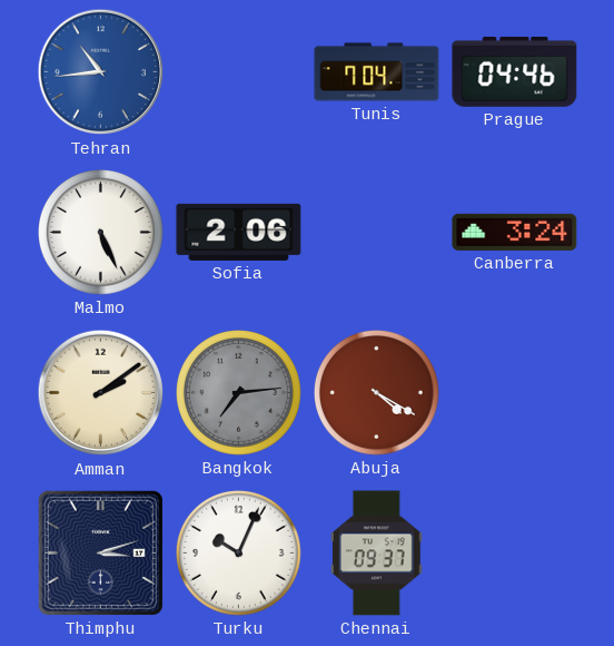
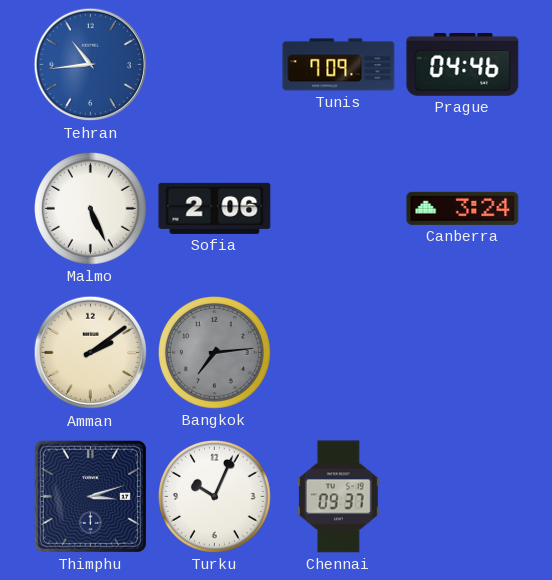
Tunis: 7:04 -> 7:09 (339, 65)
Abuja: 4:20 -> none (377, 393)
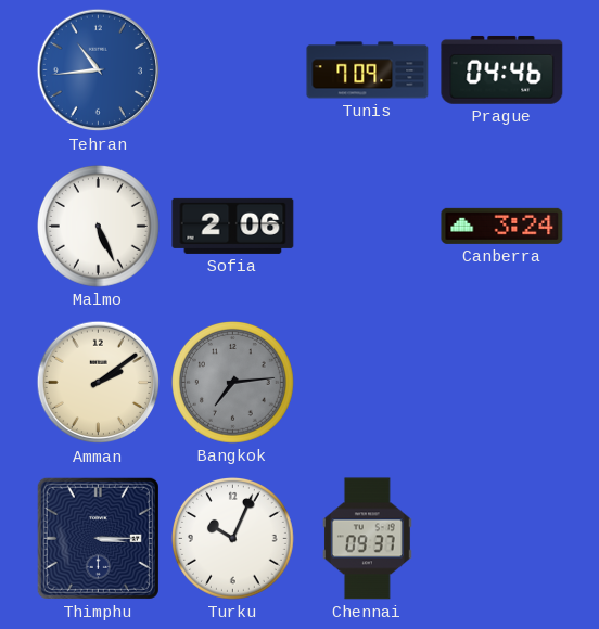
Thimphu: 3:12 -> 3:15 (98, 538)
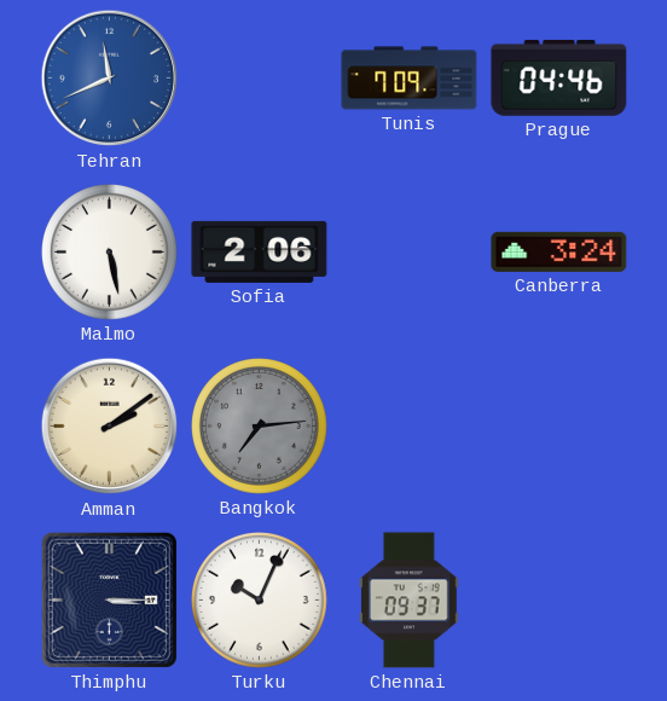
Tehran: 10:44 -> 11:41 (110, 79)
Malmo: 5:26 -> 5:28 (110, 253)
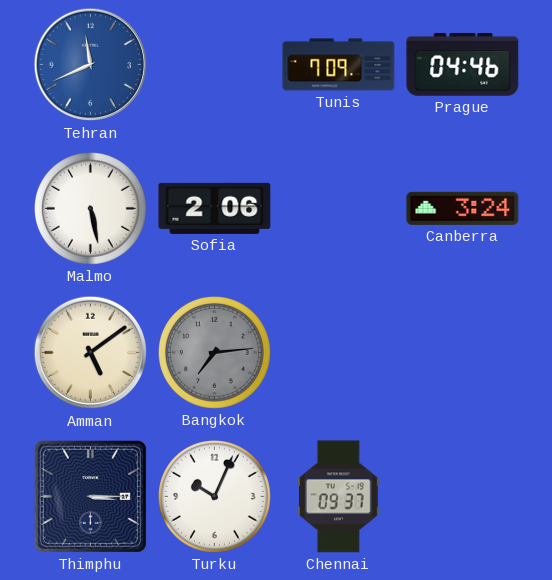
Amman: 2:09 -> 5:09 (91, 353)
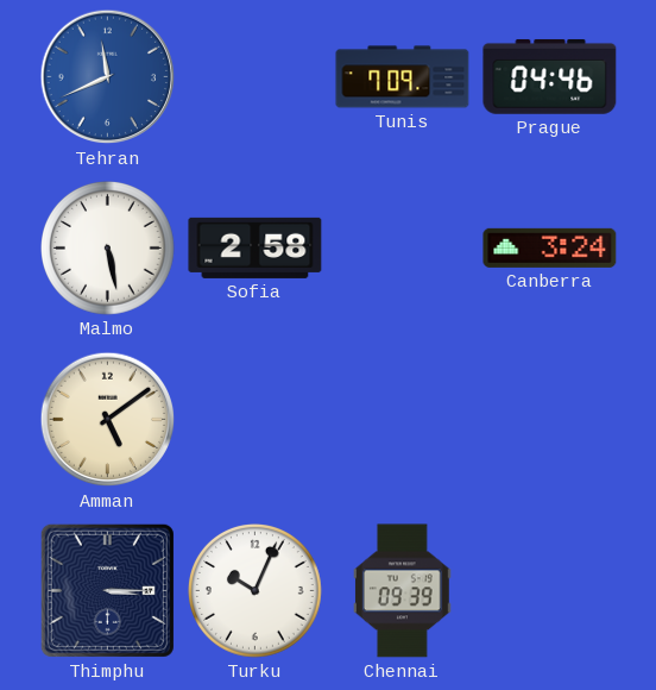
Sofia: 2:06 -> 2:58 (256, 247)
Bangkok: 7:14 -> none (215, 353)
Chennai: 09:37 -> 09:39 (403, 591)
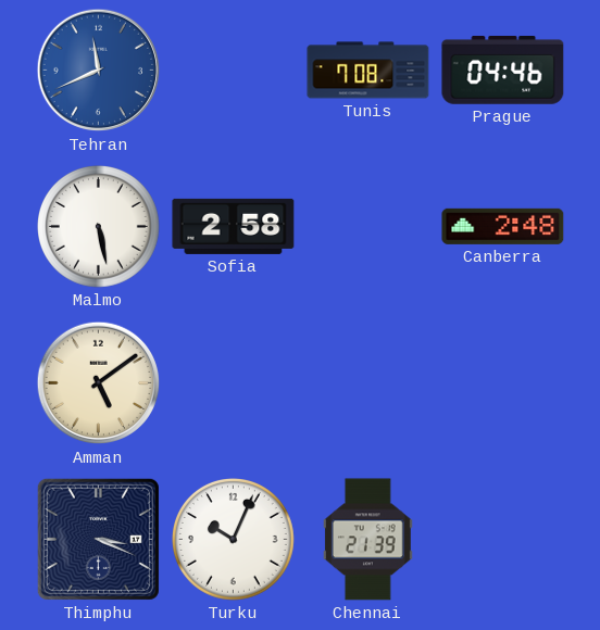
Tunis: 7:09 -> 7:08 (368, 71)
Canberra: 3:24 -> 2:48 (503, 226)
Thimphu: 3:15 -> 3:19 (98, 539)
Chennai: 09:39 -> 21:39 (368, 540)
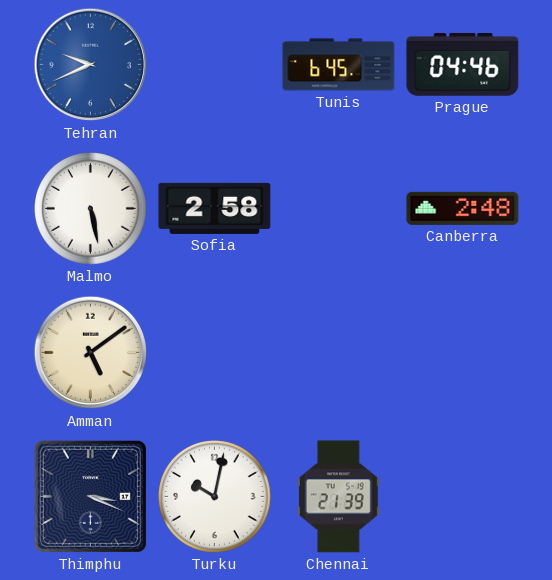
Tehran: 11:41 -> 9:41 (91, 65)
Tunis: 7:08 -> 6:45 (339, 65)
Turku: 10:04 -> 10:02 (215, 497)
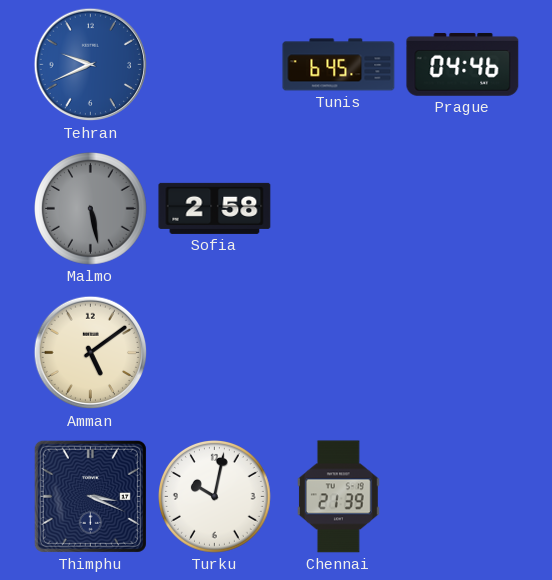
Malmo dial: white -> grey (91, 209)
Canberra: 2:48 -> none (463, 208)
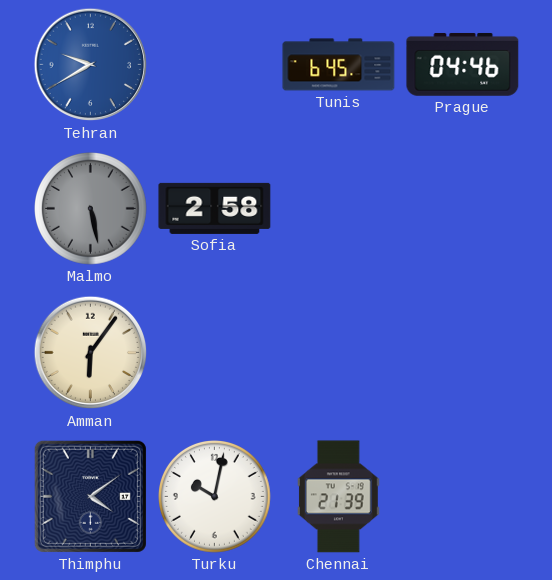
Tehran: 9:41 -> 9:40 (91, 65)
Amman: 5:09 -> 6:06 (91, 353)
Thimphu: 3:19 -> 4:09 (90, 496)
